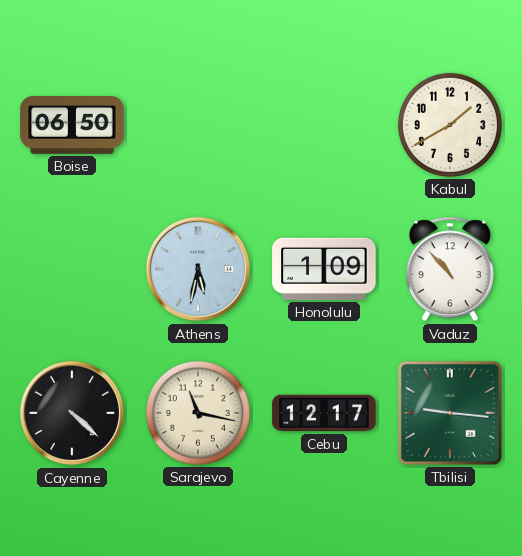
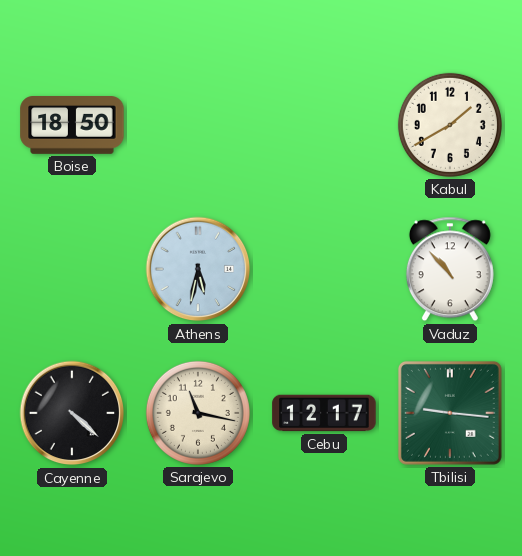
Boise: 06:50 -> 18:50 (72, 126)
Honolulu: 1:09 -> none (324, 269)
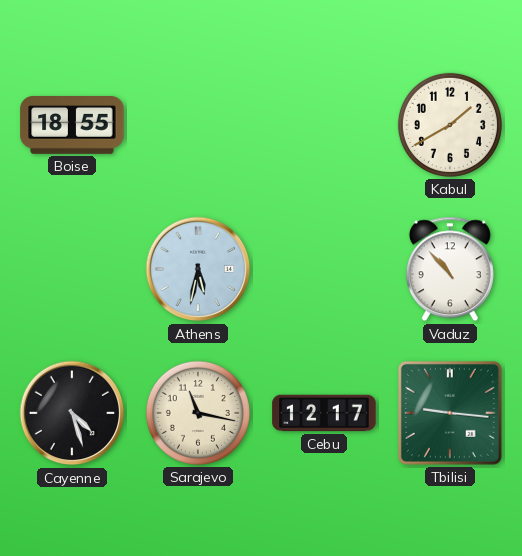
Boise: 18:50 -> 18:55 (72, 126)
Cayenne: 4:22 -> 4:27 (72, 413)
